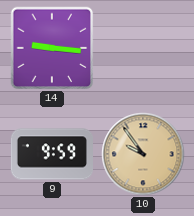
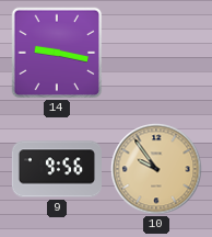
14: 9:16 -> 9:17 (57, 53)
9: 9:59 -> 9:56 (56, 169)
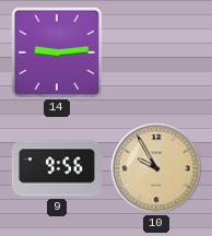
14: 9:17 -> 9:14 (57, 52)
10: 9:54 -> 9:55 (156, 168)
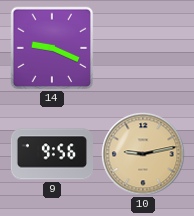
14: 9:14 -> 9:19 (52, 48)
10: 9:55 -> 9:13 (143, 154)
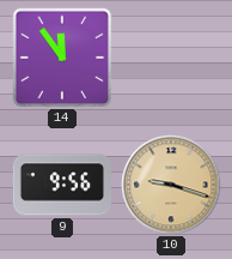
14: 9:19 -> 11:54 (62, 58)
10: 9:13 -> 9:18 (171, 185)
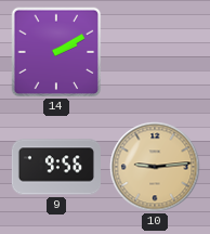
14: 11:54 -> 2:10 (56, 52)
10: 9:18 -> 9:14 (155, 167)
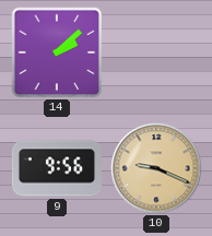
14: 2:10 -> 2:08 (57, 52)
10: 9:14 -> 9:19 (156, 168)
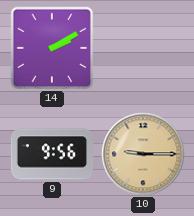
14: 2:08 -> 2:10 (52, 48)
10: 9:19 -> 9:15 (143, 154)
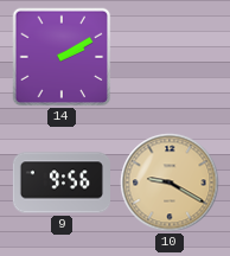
10: 9:15 -> 9:20 (170, 183)
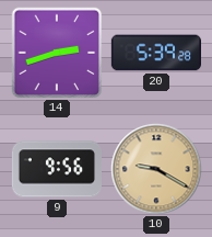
14: 2:10 -> 2:42 (57, 53)
20: none -> 5:39 (155, 53)
